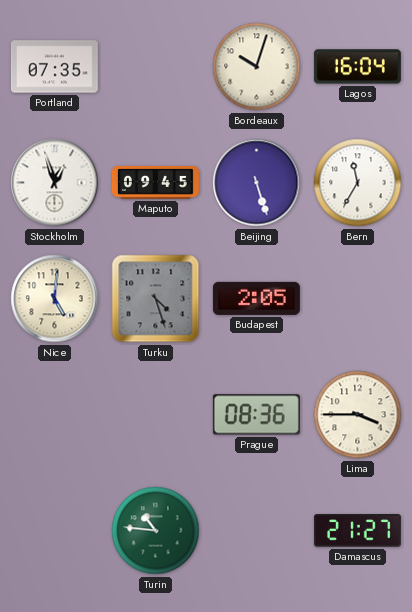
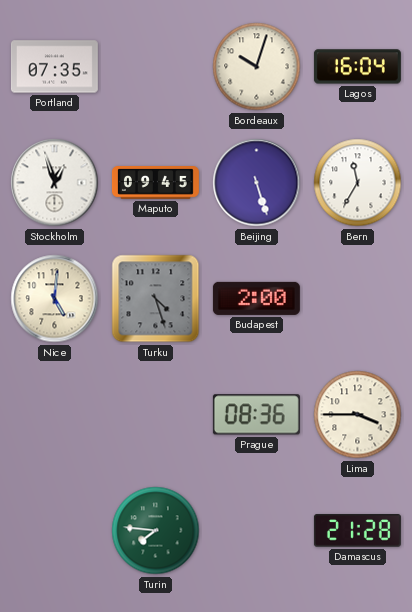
Budapest: 2:05 -> 2:00 (256, 298)
Turin: 10:46 -> 7:46 (156, 531)
Damascus: 21:27 -> 21:28 (357, 531)
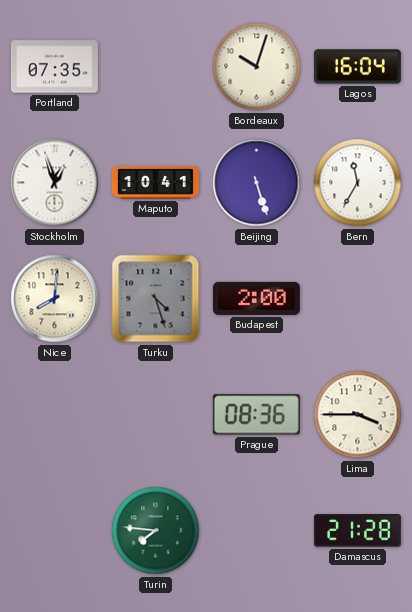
Maputo: 09:45 -> 10:41 (155, 183)
Nice: 5:01 -> 8:01 (55, 299)
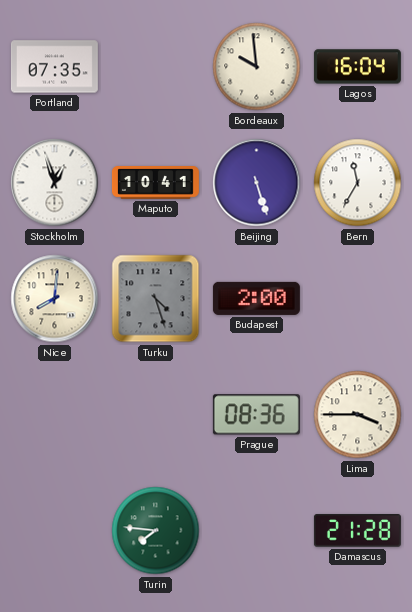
Bordeaux: 10:03 -> 9:59 (257, 67)
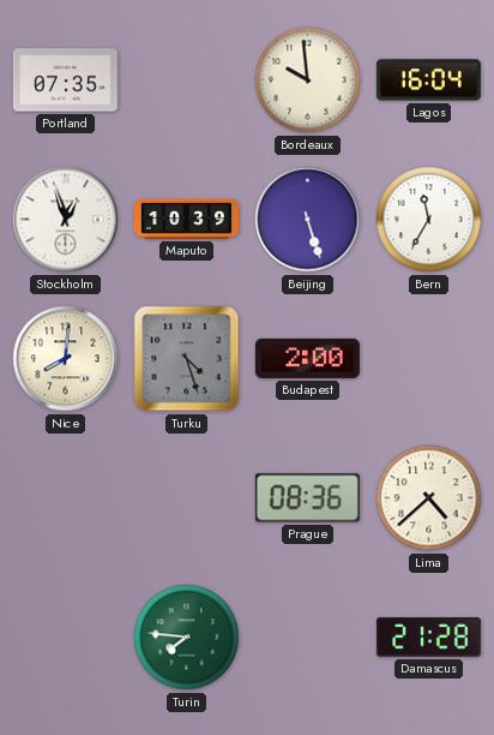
Maputo: 10:41 -> 10:39 (186, 220)
Lima: 3:45 -> 4:38 (429, 498)
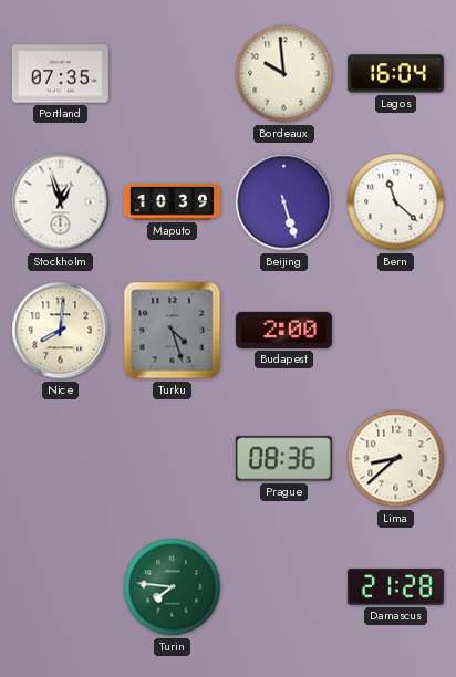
Bern: 11:35 -> 11:22 (396, 202)
Lima: 4:38 -> 8:38 (396, 459)
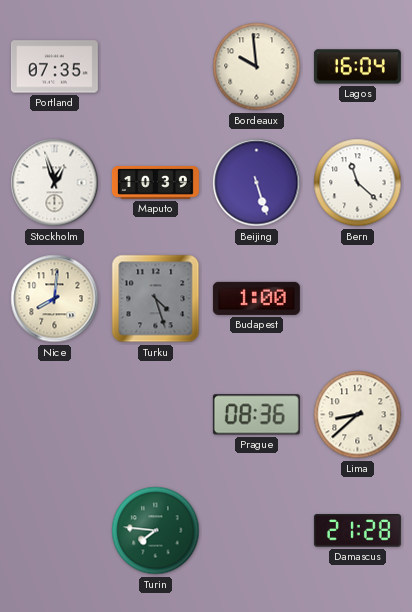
Budapest: 2:00 -> 1:00 (256, 298)
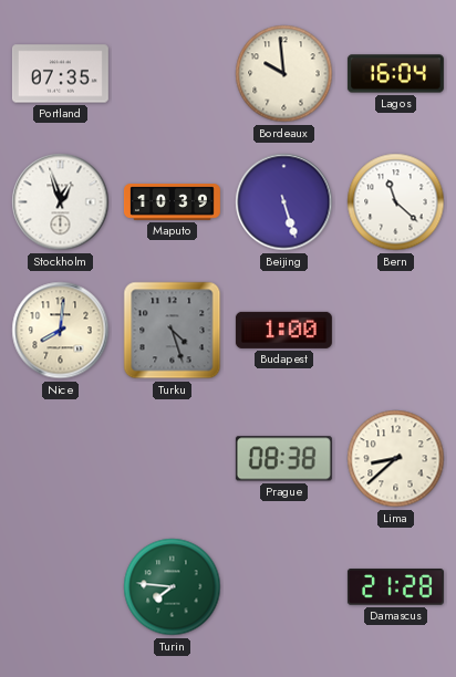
Prague: 08:36 -> 08:38 (283, 459)
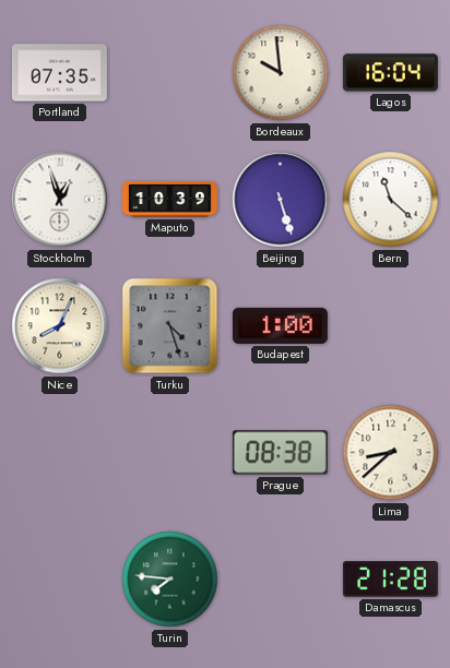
Nice: 8:01 -> 8:04 (60, 326)
